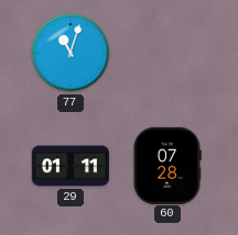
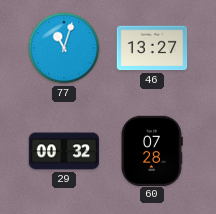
46: none -> 13:27 (152, 48)
29: 01:11 -> 00:32 (64, 151)
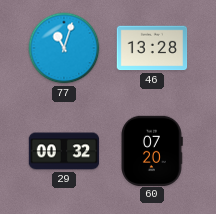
46: 13:27 -> 13:28 (152, 48)
60: 07:28 -> 07:20 (152, 150)
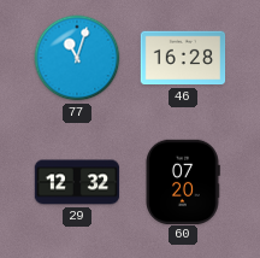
46: 13:28 -> 16:28 (183, 58)
29: 00:32 -> 12:32 (77, 182)
